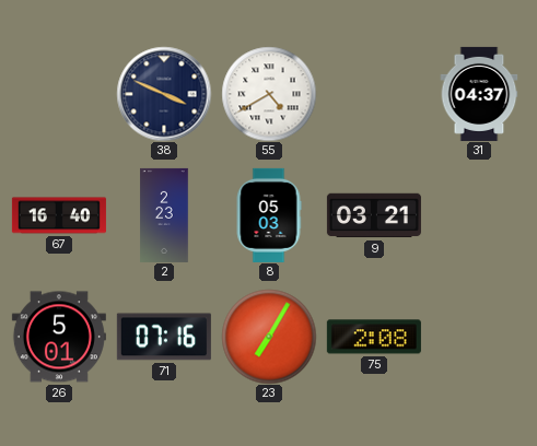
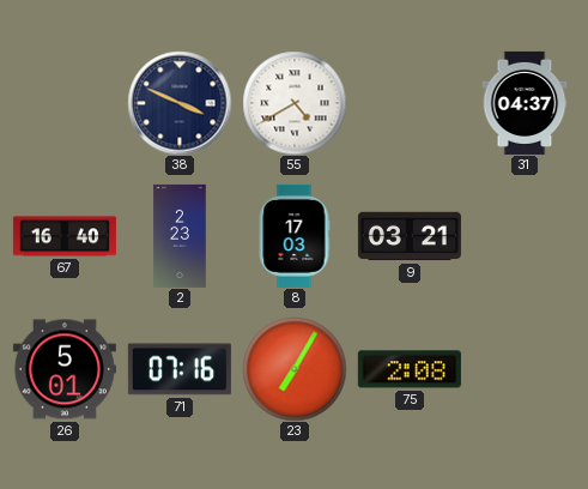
8: 05:03 -> 17:03 (295, 236)
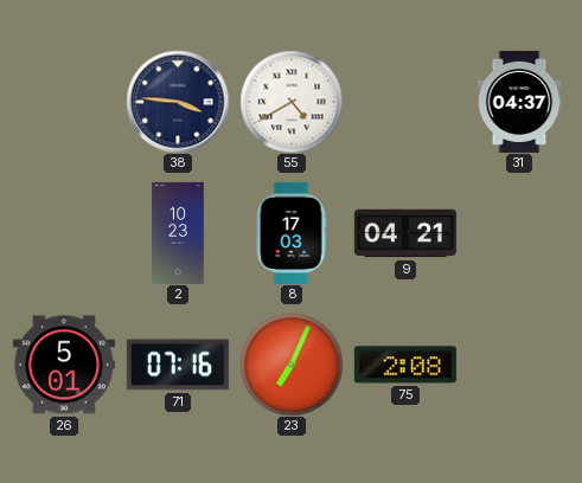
38: 3:49 -> 3:46 (178, 102)
67: 16:40 -> none (65, 236)
2: 2:23 -> 10:23 (178, 233)
9: 03:21 -> 04:21 (405, 233)
23: 7:05 -> 7:04 (292, 365)
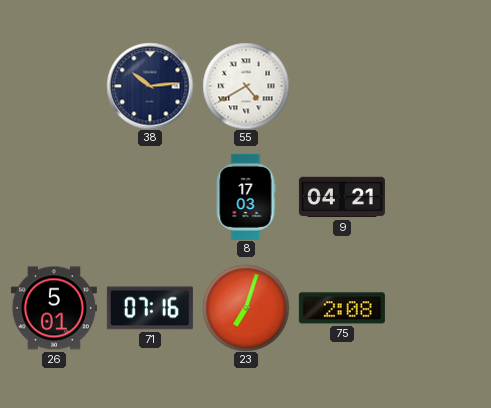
38: 3:46 -> 10:14 (150, 86)
31: 04:37 -> none (519, 102)
2: 10:23 -> none (178, 233)
23: 7:04 -> 7:03 (246, 308)
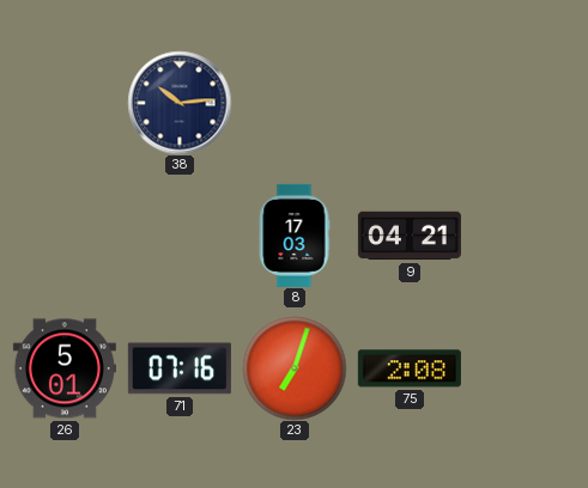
55: 4:40 -> none (246, 86)
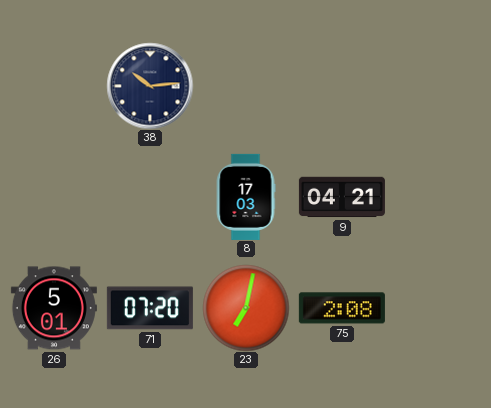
71: 07:16 -> 07:20 (150, 308)
23: 7:03 -> 7:02 (246, 308)
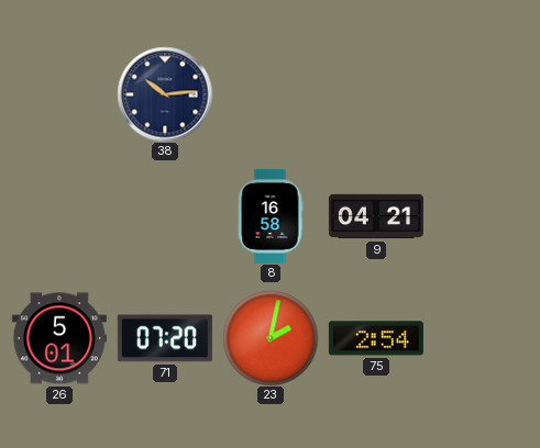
8: 17:03 -> 16:58 (271, 216)
23: 7:02 -> 2:02 (271, 338)
75: 2:08 -> 2:54 (376, 338)
